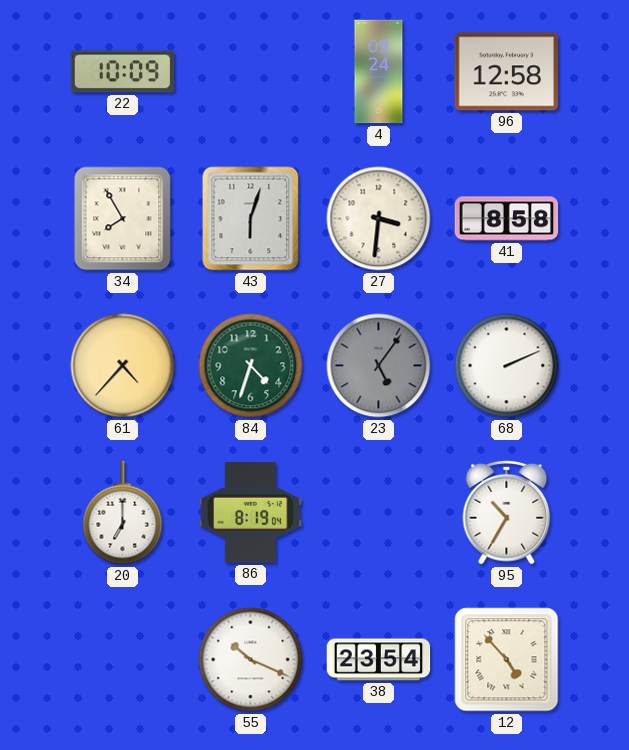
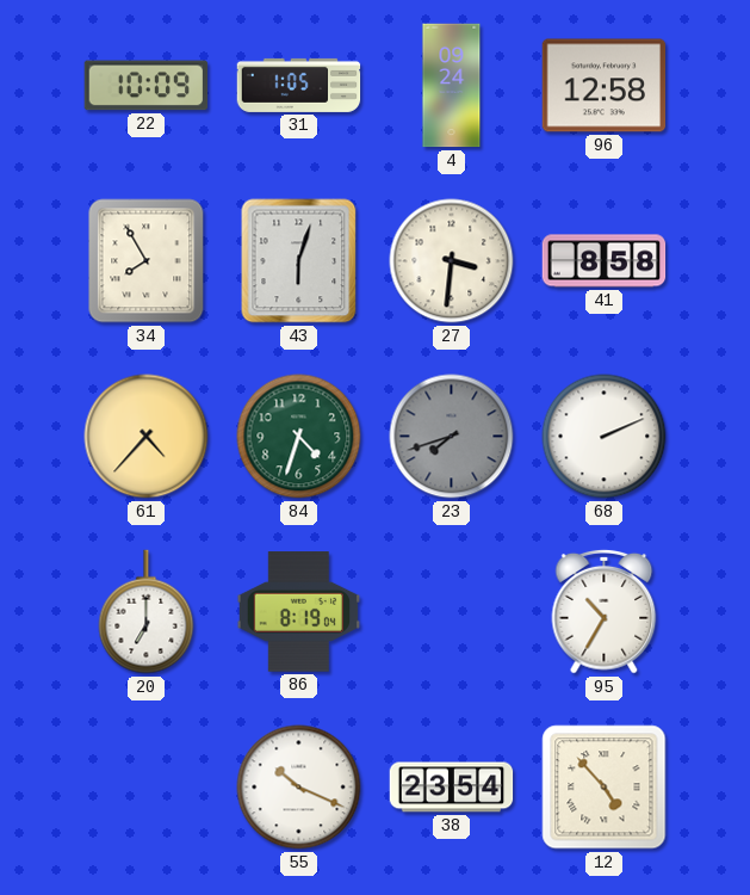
31: none -> 1:05 (299, 85)
23: 5:06 -> 7:42 (452, 437)
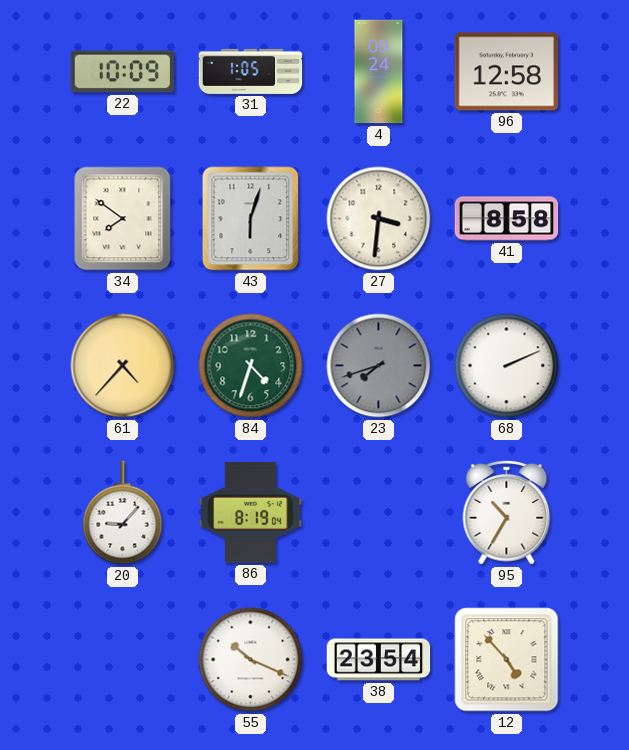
34: 7:55 -> 7:51 (123, 219)
20: 7:00 -> 9:07 (123, 513)
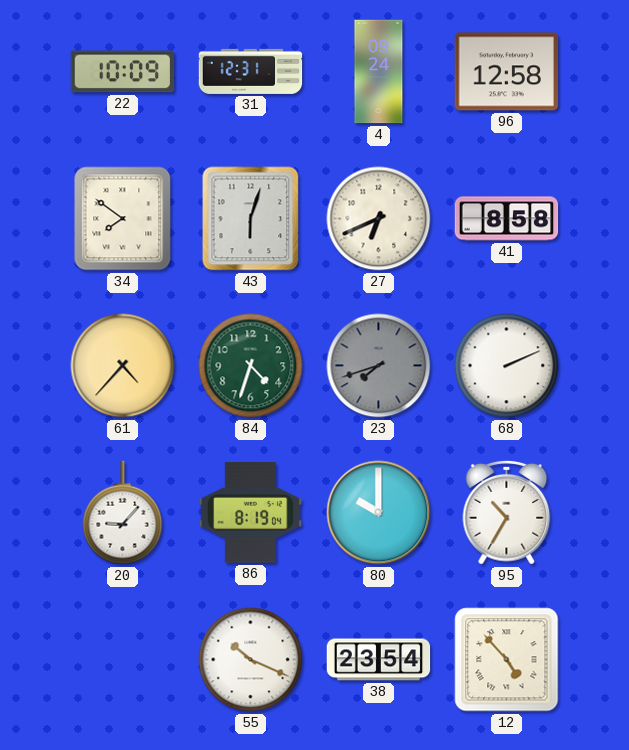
31: 1:05 -> 12:31 (251, 71)
27: 3:31 -> 6:41 (379, 219)
80: none -> 10:00 (379, 513)
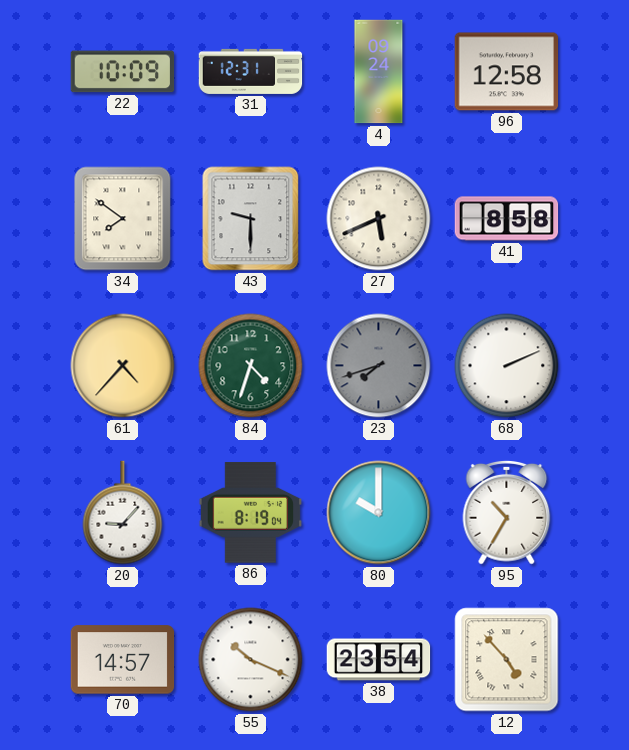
43: 6:03 -> 9:30 (251, 219)
27: 6:41 -> 5:41 (379, 219)
70: none -> 14:57 (123, 660)
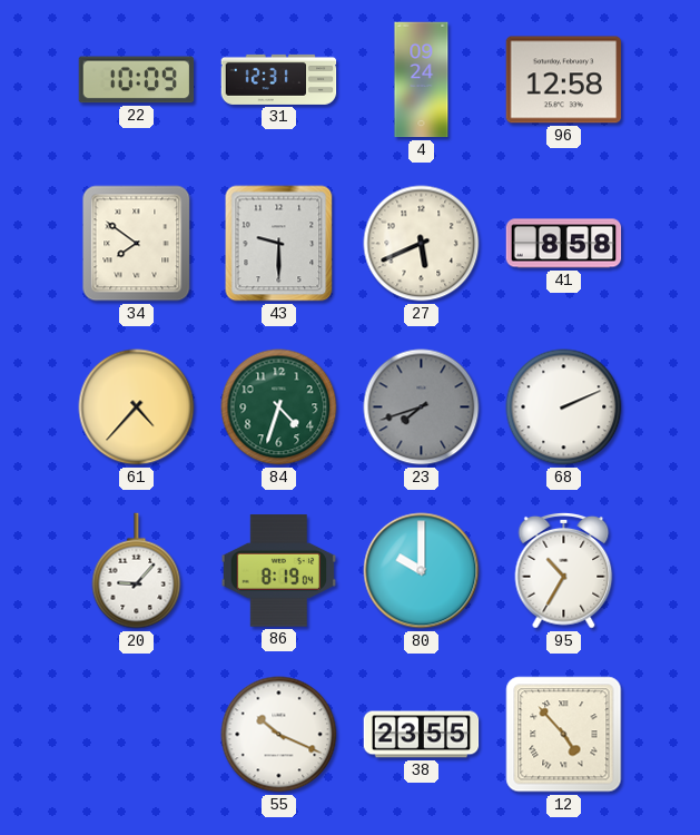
70: 14:57 -> none (123, 660)
38: 23:54 -> 23:55 (422, 735)
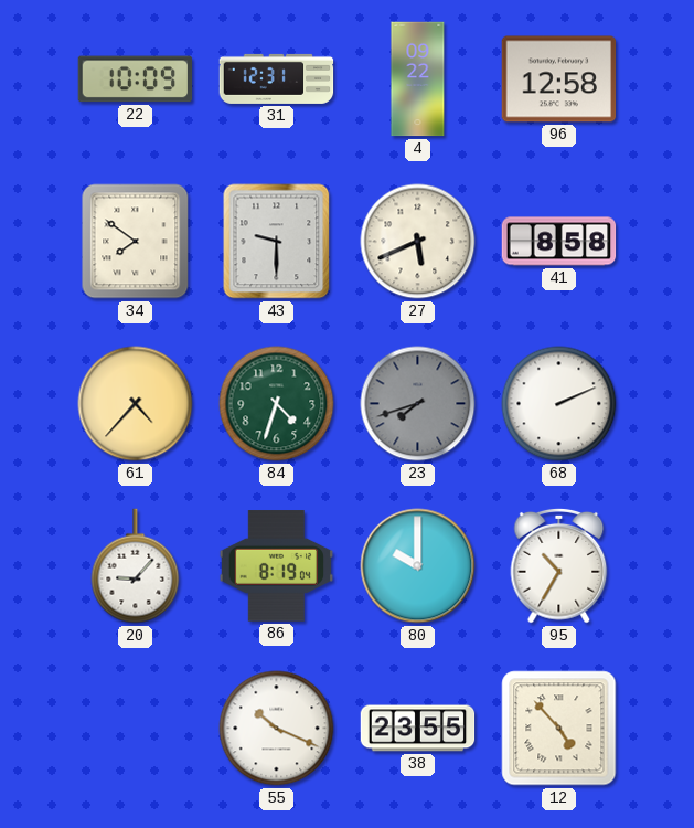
4: 09:24 -> 09:22 (418, 79)
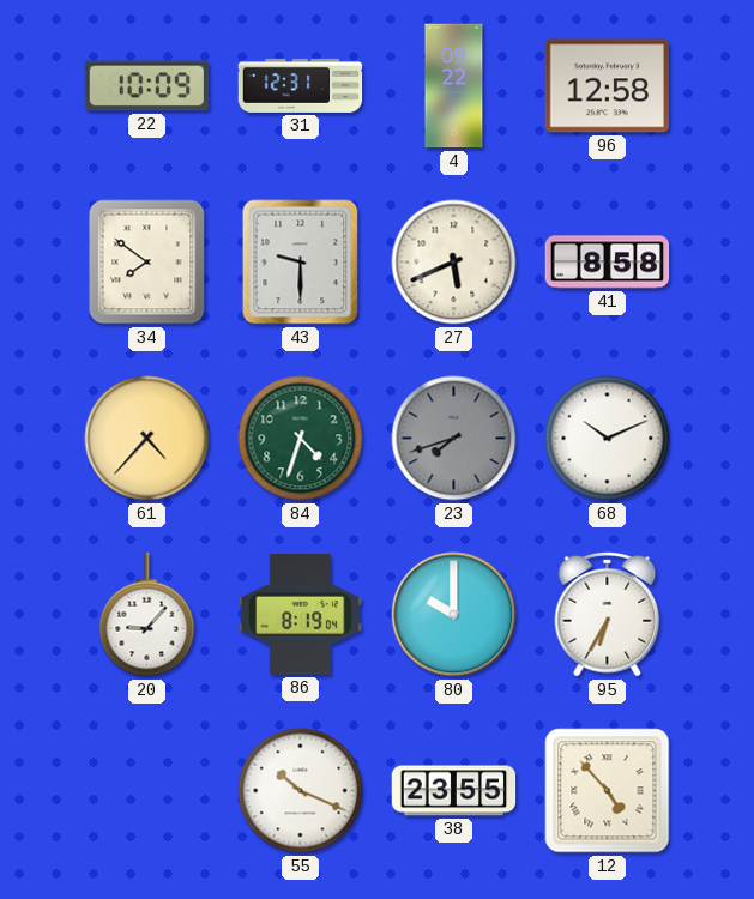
68: 2:11 -> 10:11 (608, 439)
95: 10:35 -> 6:35 (608, 614)
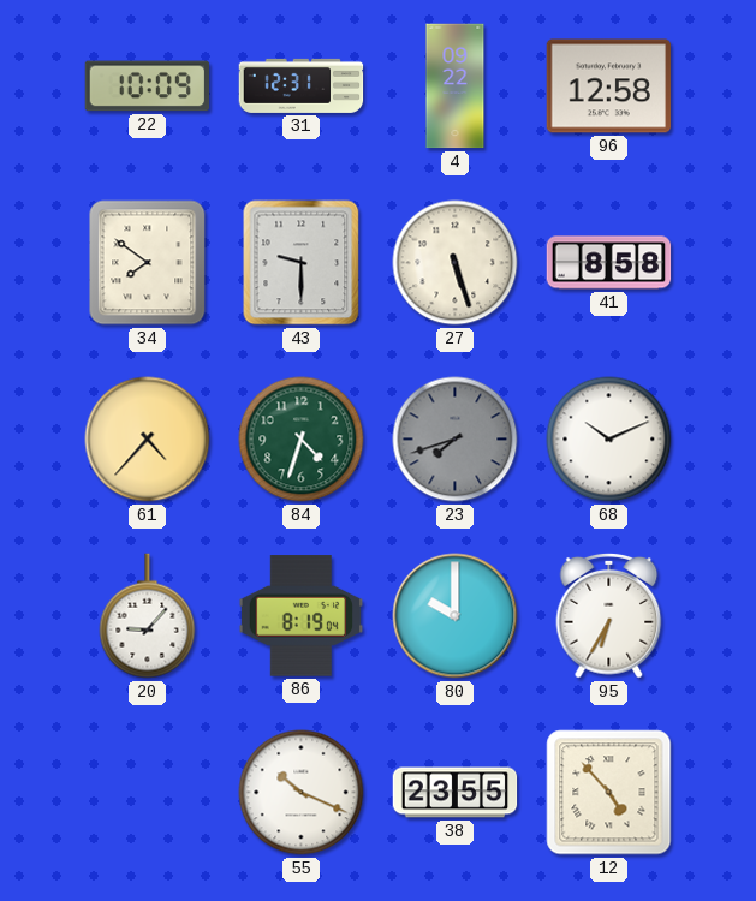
27: 5:41 -> 5:27 (456, 263)
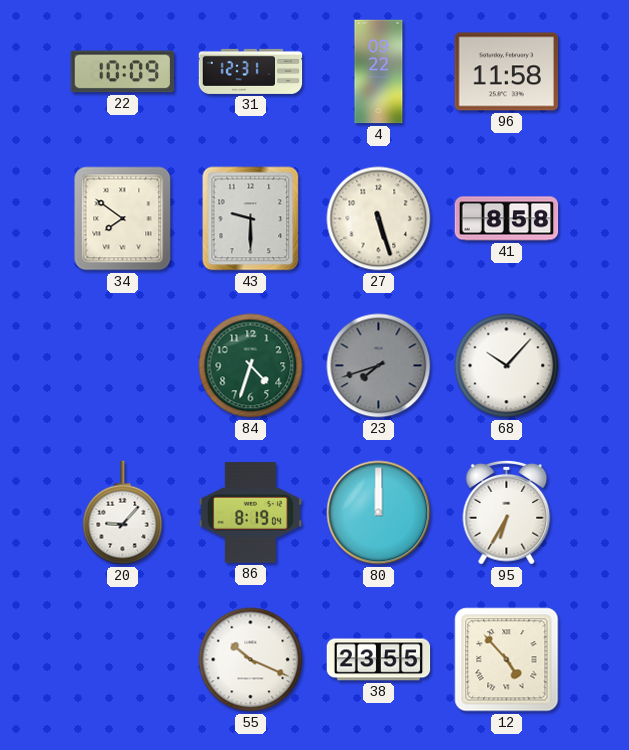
96: 12:58 -> 11:58 (507, 72)
61: 4:37 -> none (148, 440)
68: 10:11 -> 10:07 (507, 366)
80: 10:00 -> 12:00 (379, 513)
